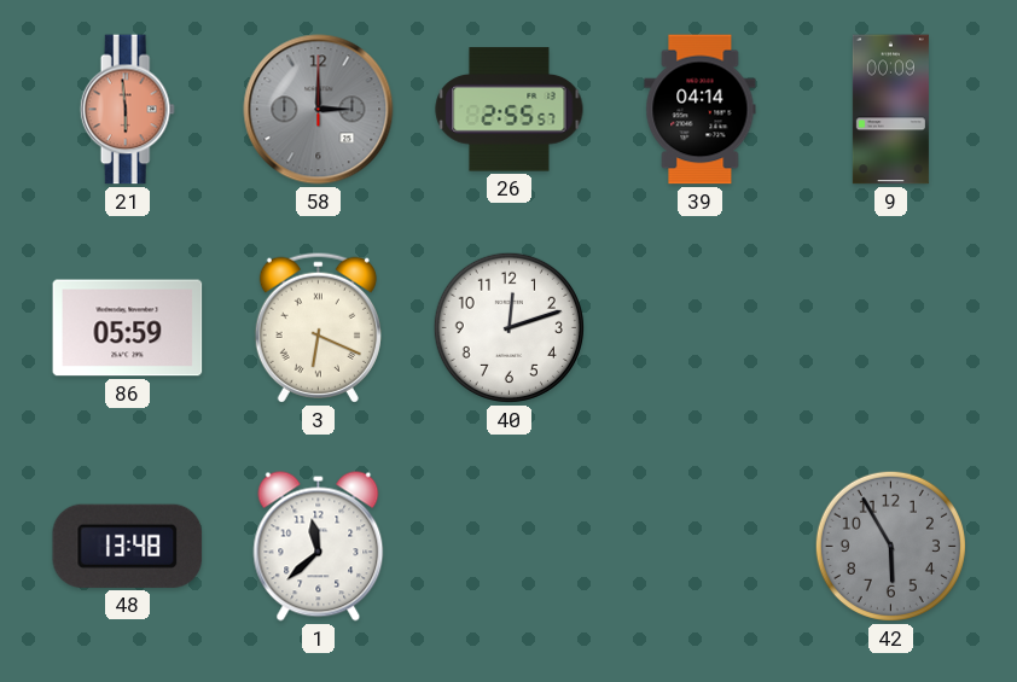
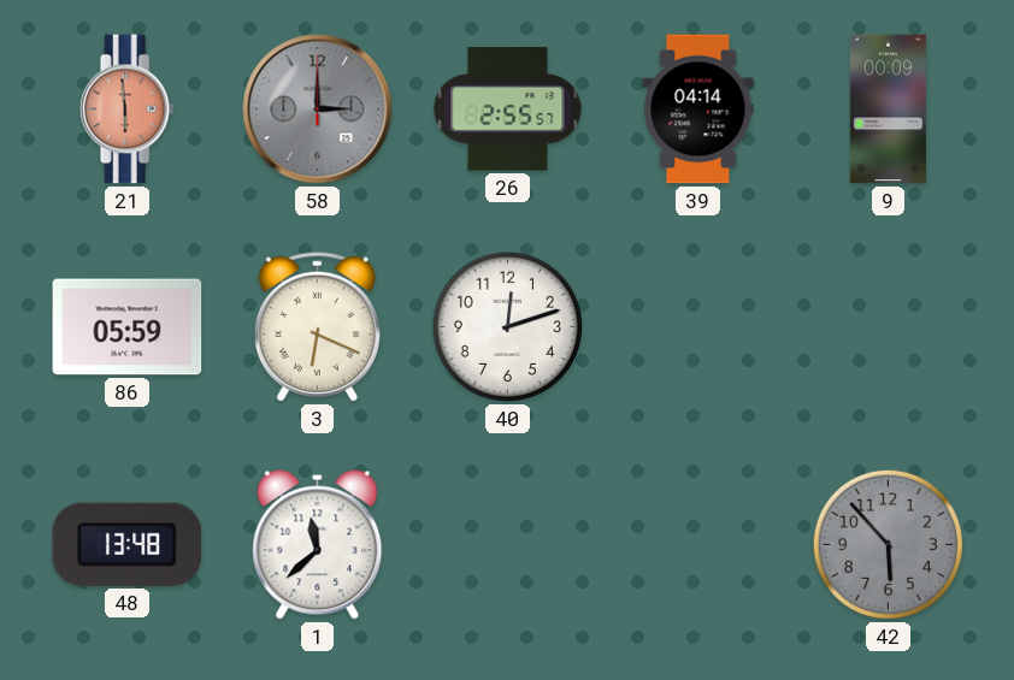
42: 5:55 -> 5:53 (888, 544)
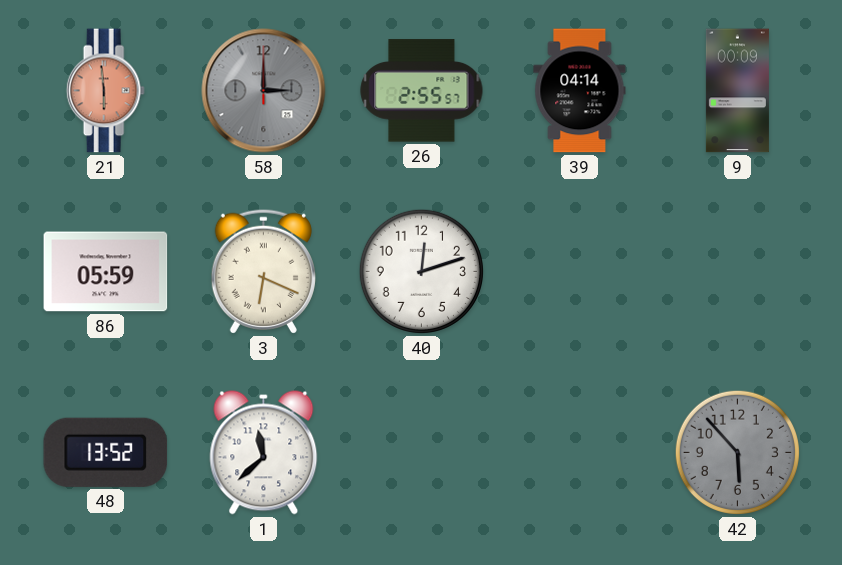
48: 13:48 -> 13:52 (106, 452)
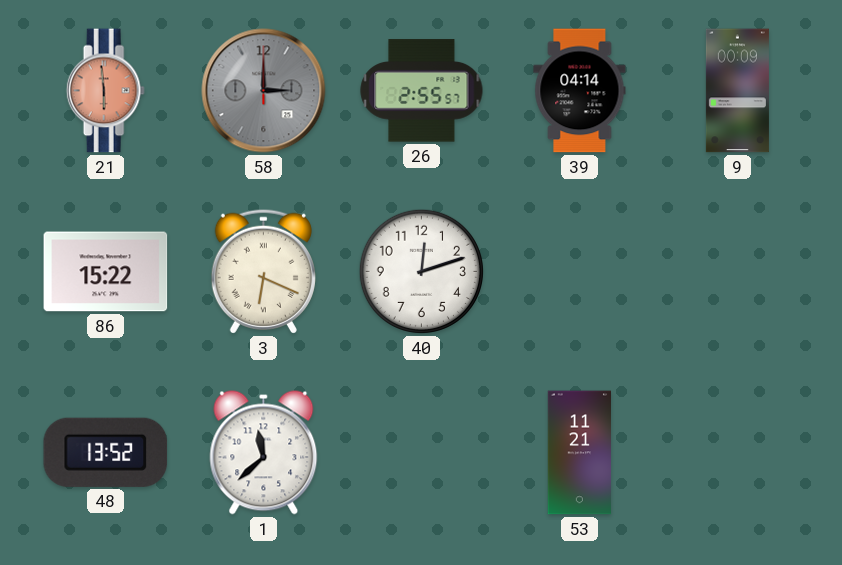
86: 05:59 -> 15:22 (106, 272)
53: none -> 11:21 (580, 453)
42: 5:53 -> none (737, 452)
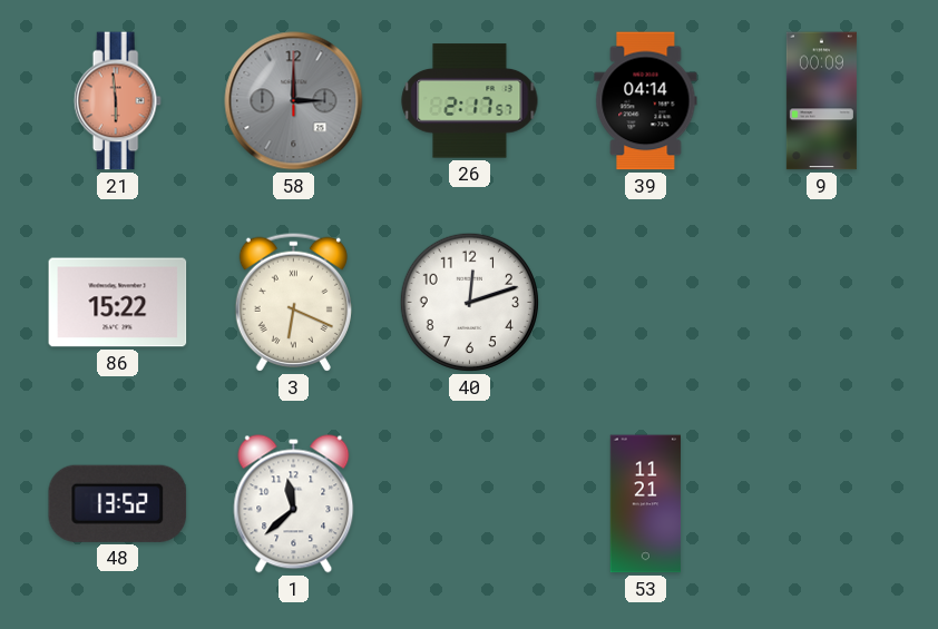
26: 2:55 -> 2:17 (470, 101)
